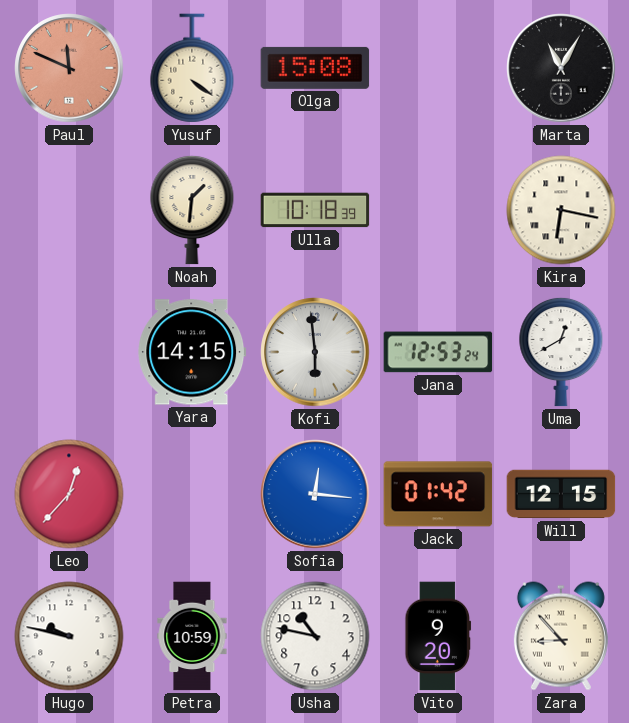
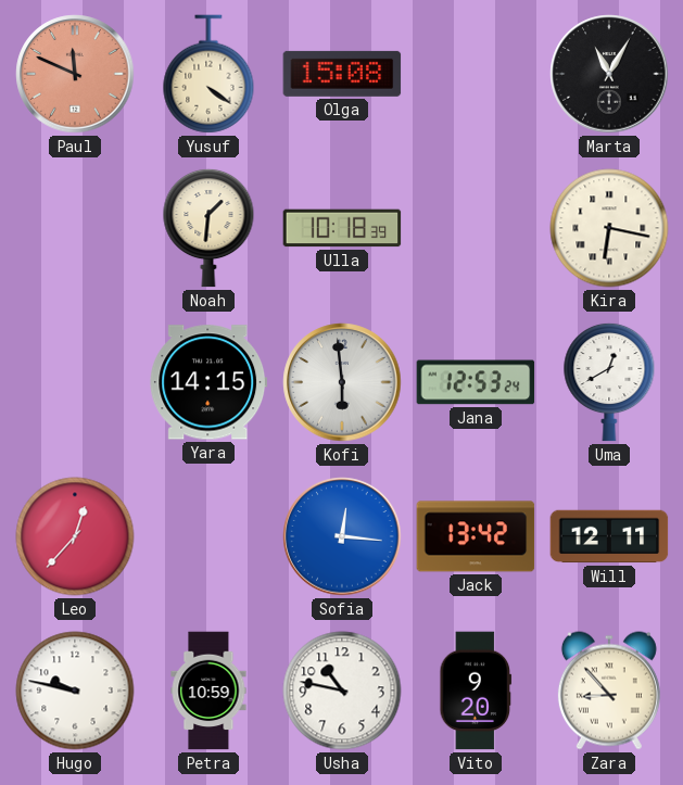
Jack: 01:42 -> 13:42 (476, 536)
Will: 12:15 -> 12:11 (609, 536)
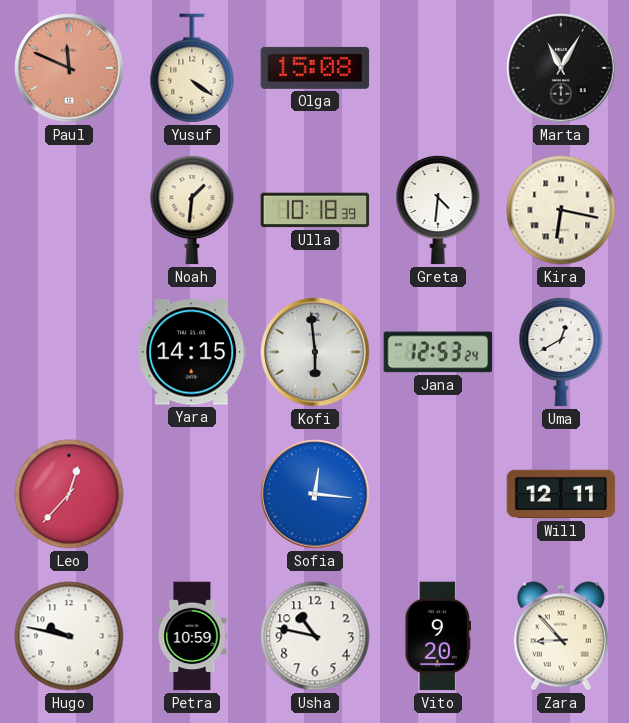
Greta: none -> 4:31 (438, 210)
Jack: 13:42 -> none (476, 536)
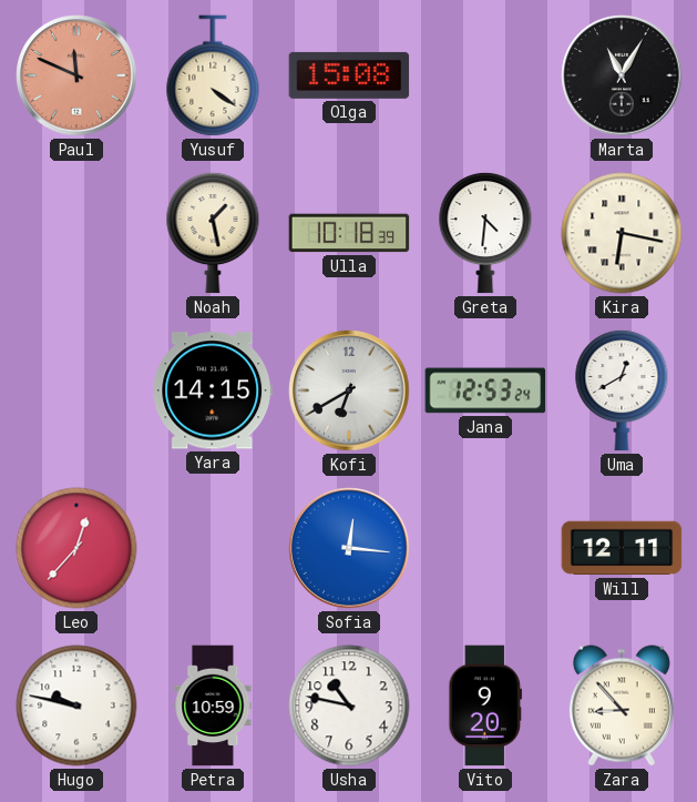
Noah: 1:31 -> 1:28 (213, 233)
Kofi: 5:59 -> 6:40 (349, 390)
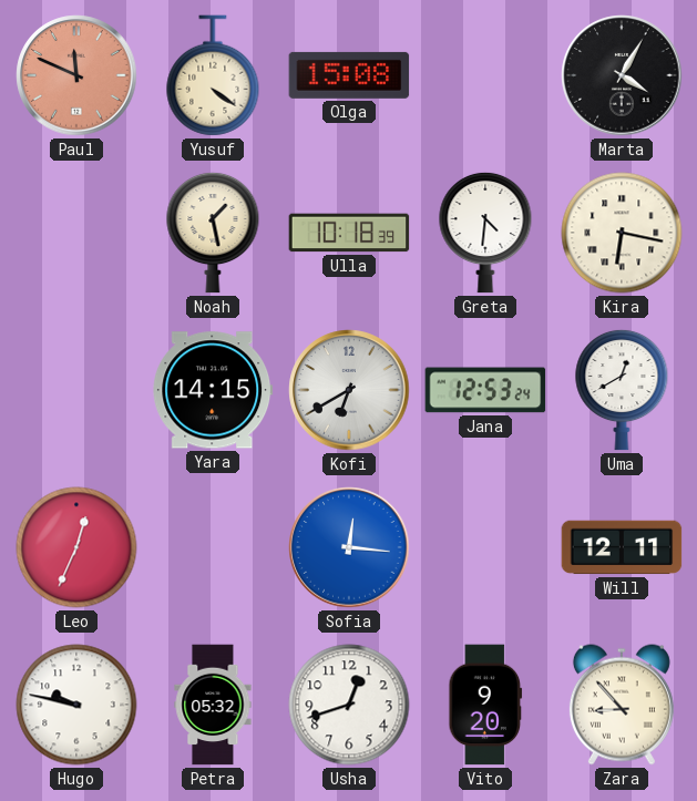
Marta: 11:05 -> 4:05 (622, 75)
Leo: 12:37 -> 12:34 (76, 547)
Petra: 10:59 -> 05:32 (213, 705)
Usha: 10:47 -> 12:42 (349, 705)
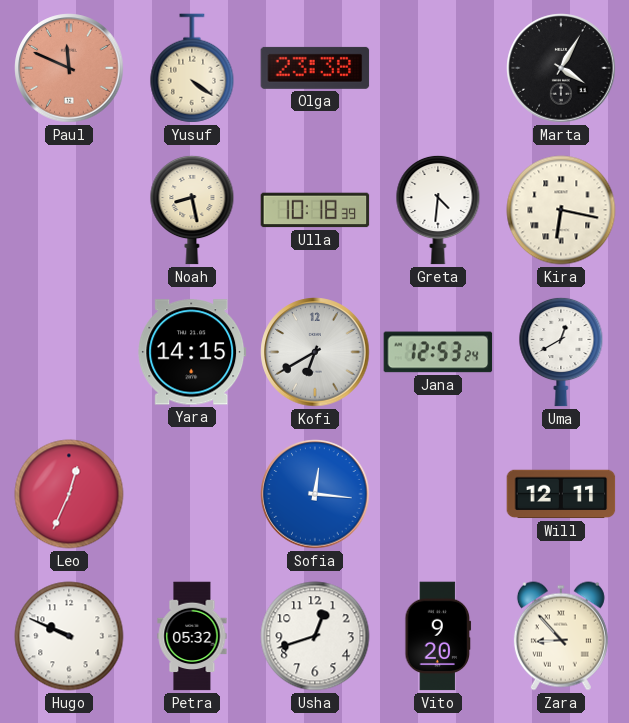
Olga: 15:08 -> 23:38 (315, 68)
Noah: 1:28 -> 8:28 (192, 210)
Hugo: 9:47 -> 9:49 (69, 636)
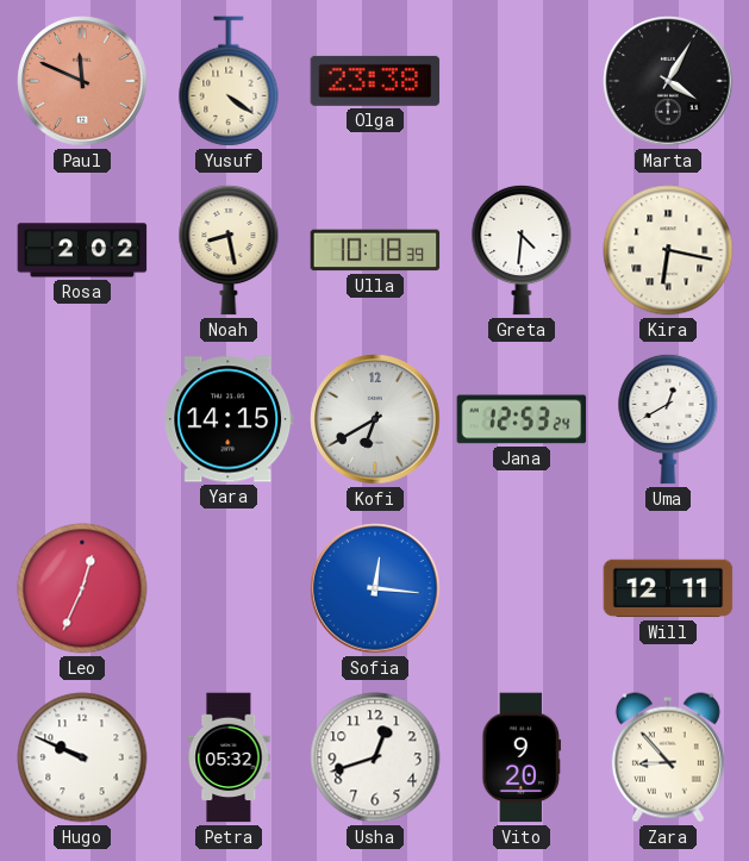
Rosa: none -> 2:02 (82, 250)
